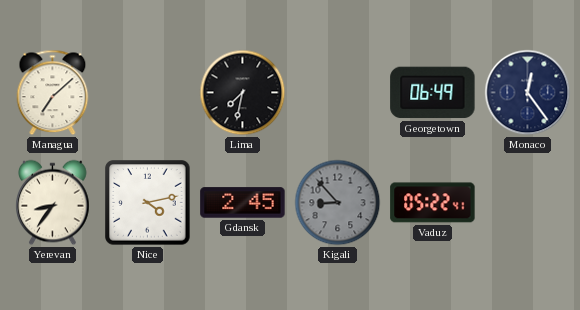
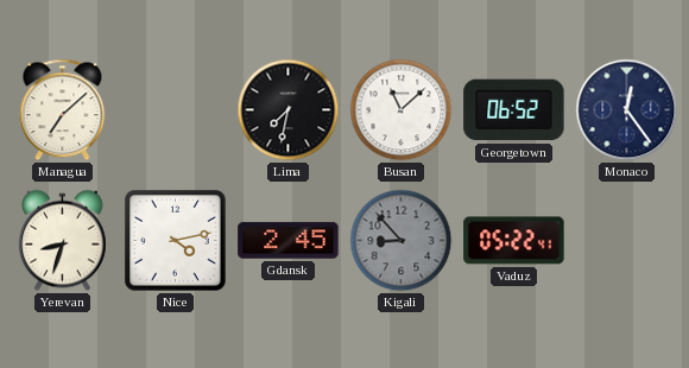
Busan: none -> 11:08 (402, 110)
Georgetown: 06:49 -> 06:52 (514, 110)
Yerevan: 8:36 -> 8:33 (63, 241)
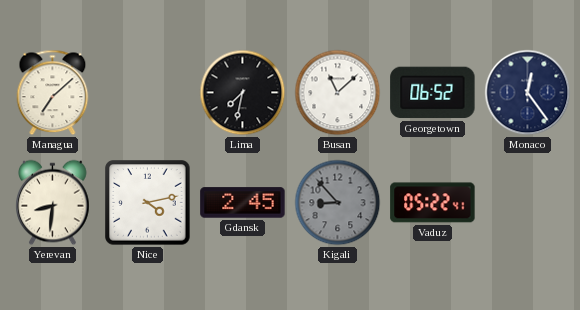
Yerevan: 8:33 -> 8:31 (53, 203)
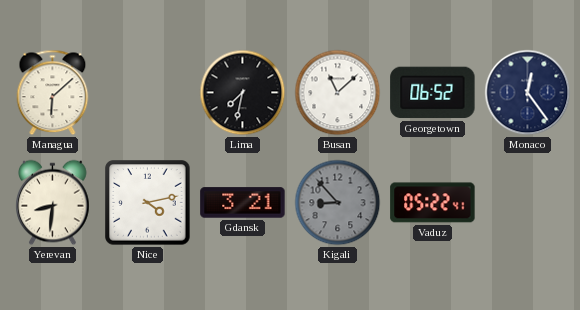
Managua: 7:08 -> 6:08 (53, 93)
Gdansk: 2:45 -> 3:21 (243, 203)
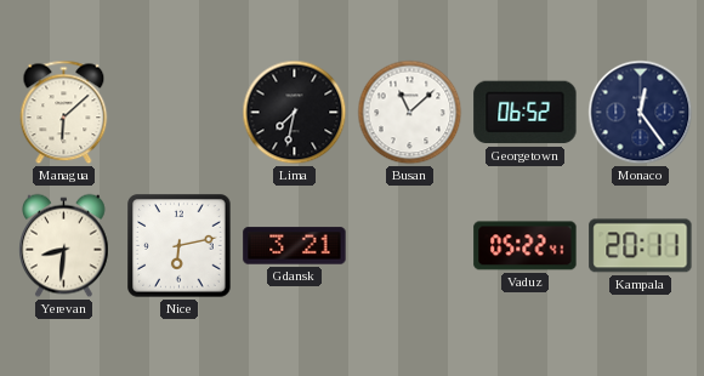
Nice: 4:13 -> 6:13 (180, 246)
Kigali: 8:53 -> none (338, 203)
Kampala: none -> 20:11 (641, 246)
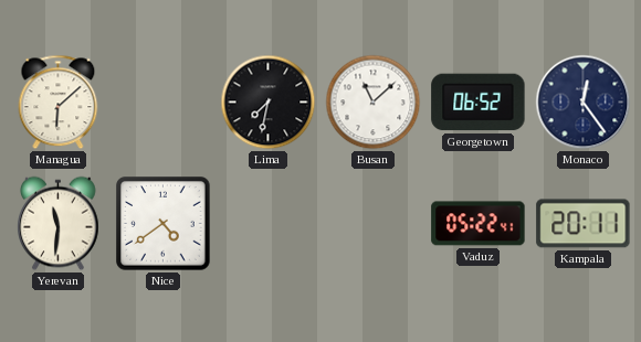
Yerevan: 8:31 -> 11:31 (59, 224)
Nice: 6:13 -> 4:39 (164, 224)
Gdansk: 3:21 -> none (295, 246)
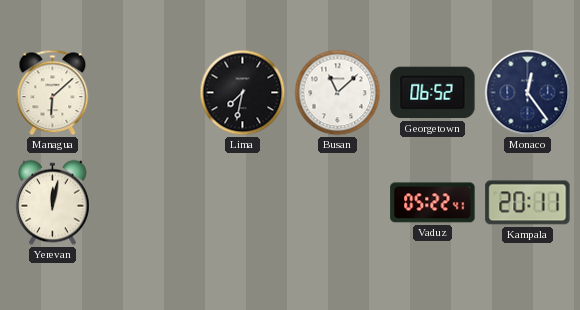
Yerevan: 11:31 -> 12:02 (53, 203)
Nice: 4:39 -> none (164, 224)
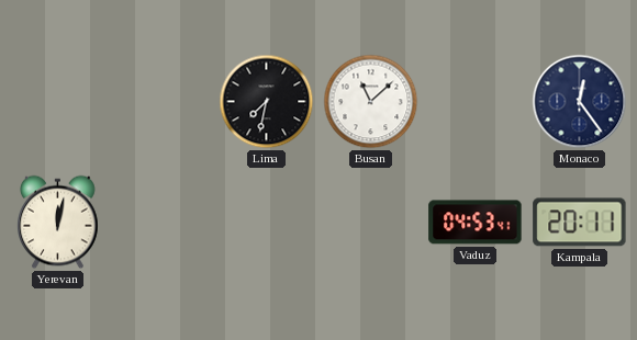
Managua: 6:08 -> none (53, 93)
Georgetown: 06:52 -> none (433, 93)
Vaduz: 05:22 -> 04:53 (476, 223)
